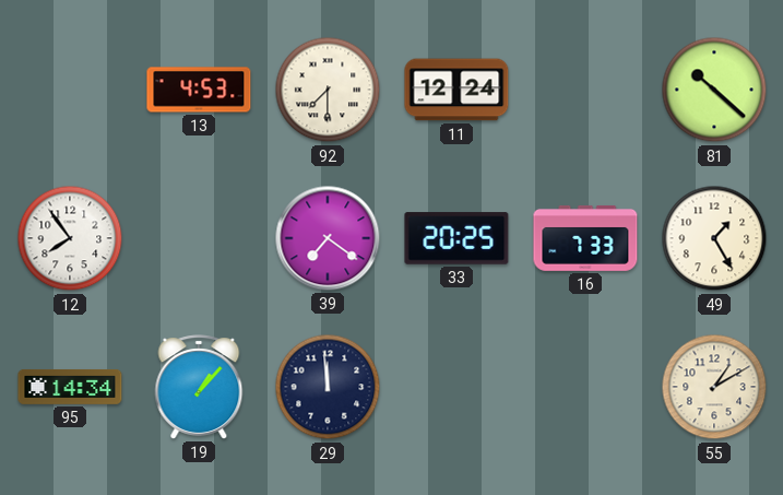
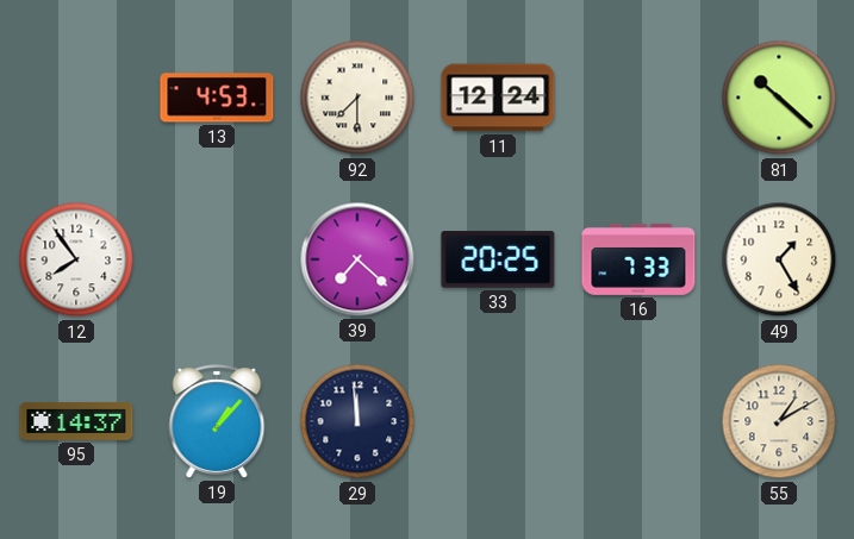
39: 7:21 -> 7:22 (357, 259)
95: 14:34 -> 14:37 (76, 421)
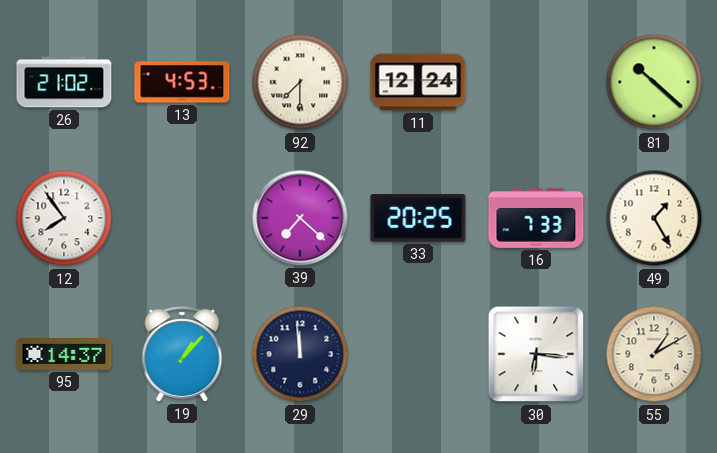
26: none -> 21:02 (64, 82)
30: none -> 6:16 (536, 354)
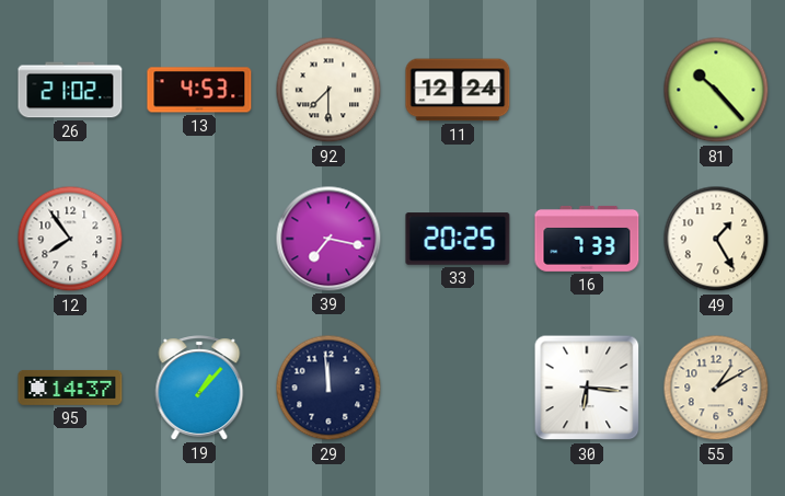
81: 10:22 -> 10:23 (716, 90)
39: 7:22 -> 7:17 (328, 239)
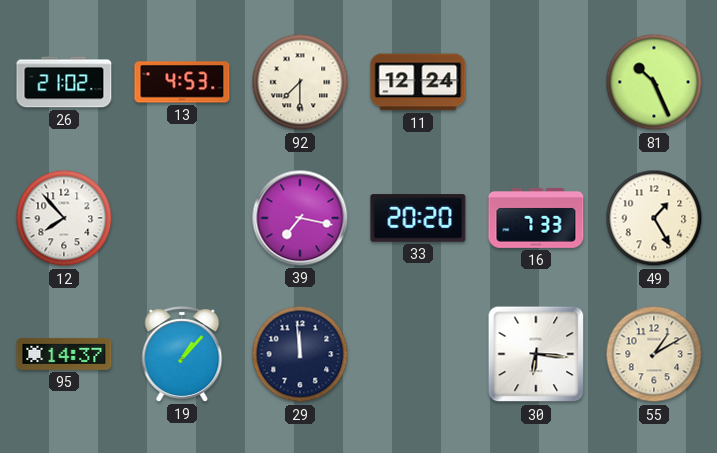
81: 10:23 -> 10:26 (654, 82)
12: 7:54 -> 7:53 (64, 218)
33: 20:25 -> 20:20 (418, 218)
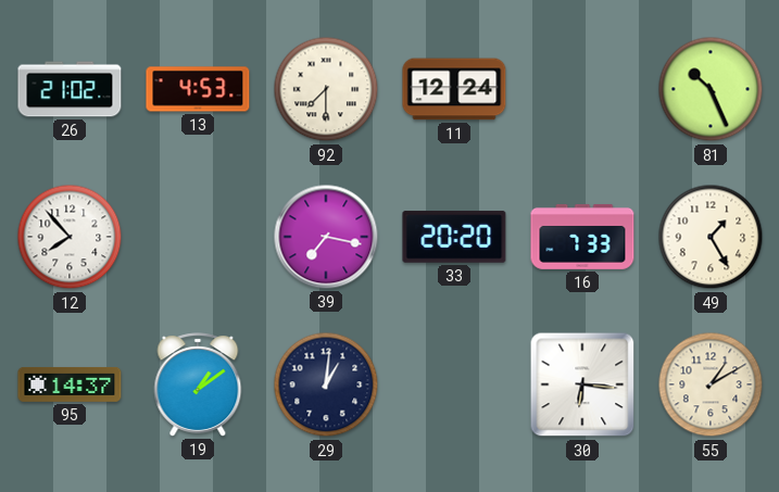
19: 1:07 -> 1:09 (198, 384)
29: 11:59 -> 1:01 (326, 384)
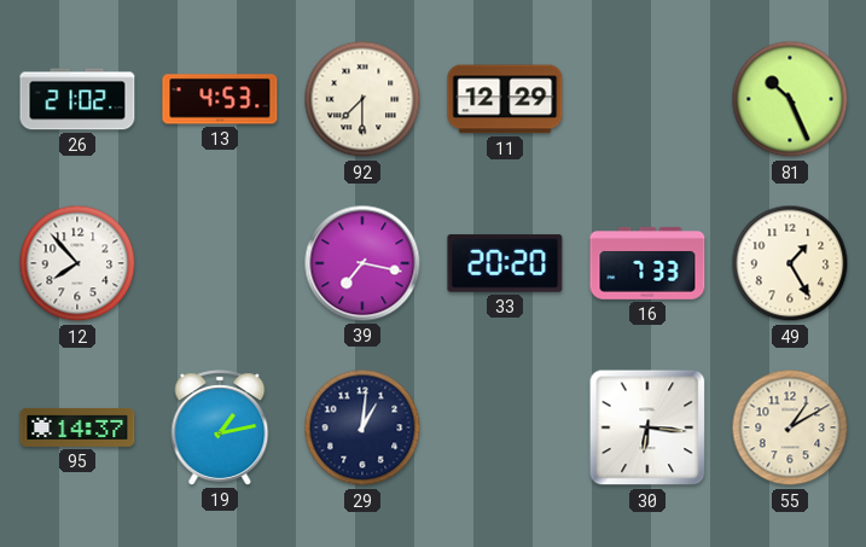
11: 12:24 -> 12:29 (505, 99)
19: 1:09 -> 1:13 (220, 427)
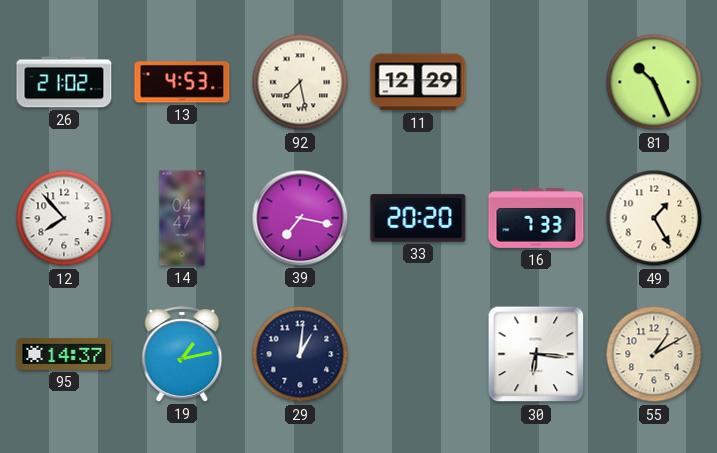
92: 7:30 -> 7:28 (300, 82)
14: none -> 04:47 (182, 218)
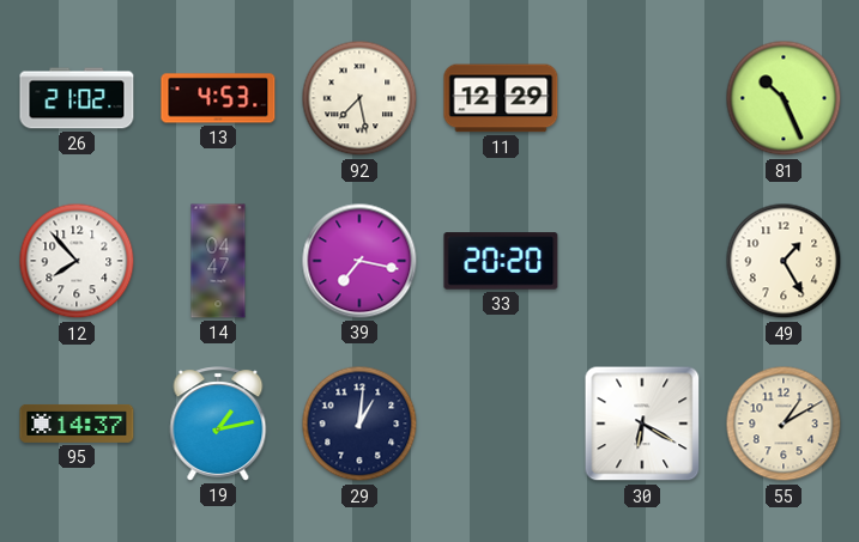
16: 7:33 -> none (536, 218)
30: 6:16 -> 6:20 (642, 424)
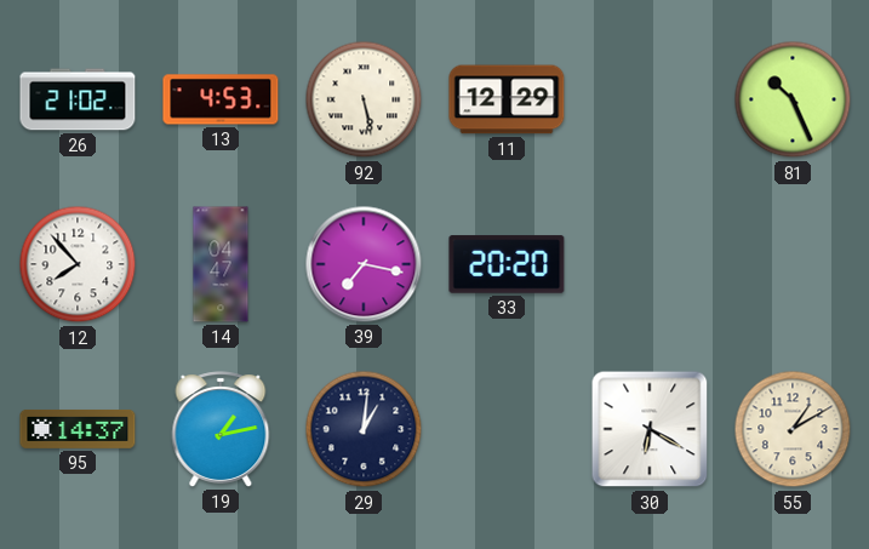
92: 7:28 -> 5:28 (364, 99)
49: 1:25 -> none (784, 261)
